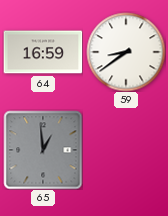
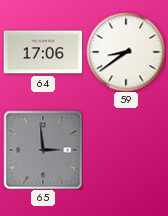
64: 16:59 -> 17:06 (43, 52)
65: 12:59 -> 2:59 (43, 150)
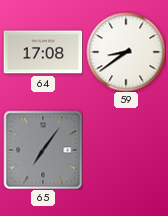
64: 17:06 -> 17:08 (43, 52)
65: 2:59 -> 7:06 (43, 150)
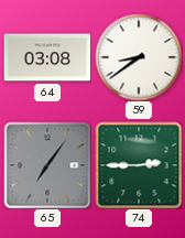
64: 17:08 -> 03:08 (47, 57)
74: none -> 2:45 (139, 165)
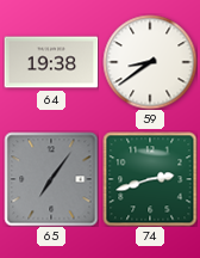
64: 03:08 -> 19:38 (51, 62)
74: 2:45 -> 2:42 (150, 179)
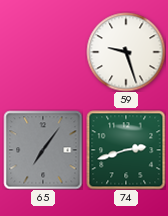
64: 19:38 -> none (51, 62)
59: 8:39 -> 9:27 (126, 52)
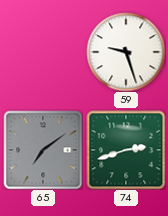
65: 7:06 -> 7:09 (43, 150)
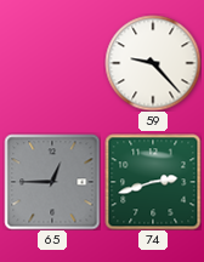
59: 9:27 -> 9:23 (153, 63)
65: 7:09 -> 12:45 (52, 182)
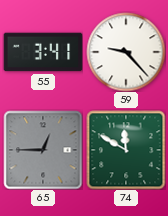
55: none -> 3:41 (43, 52)
74: 2:42 -> 11:50 (126, 150)
